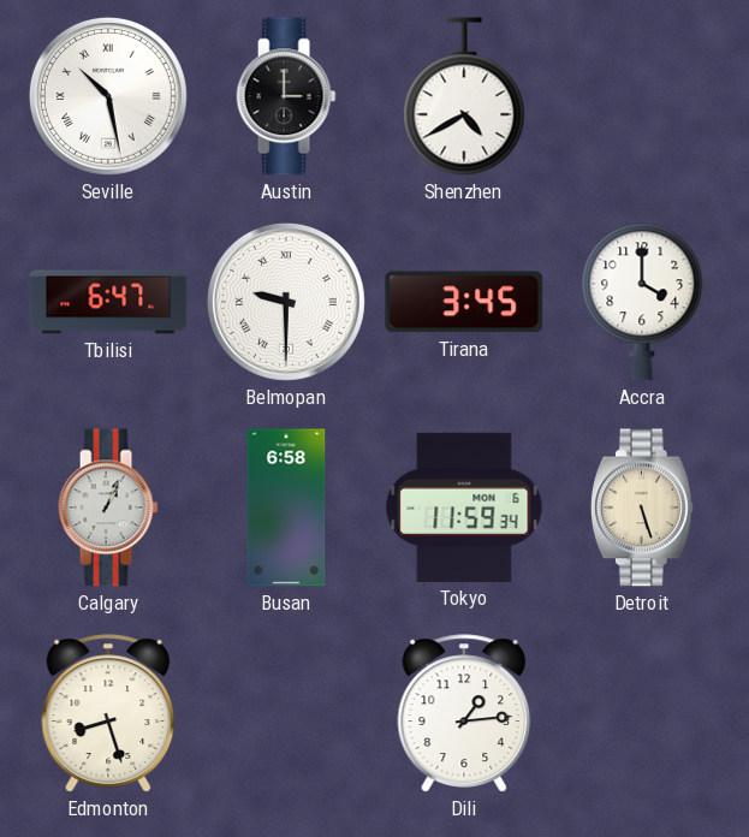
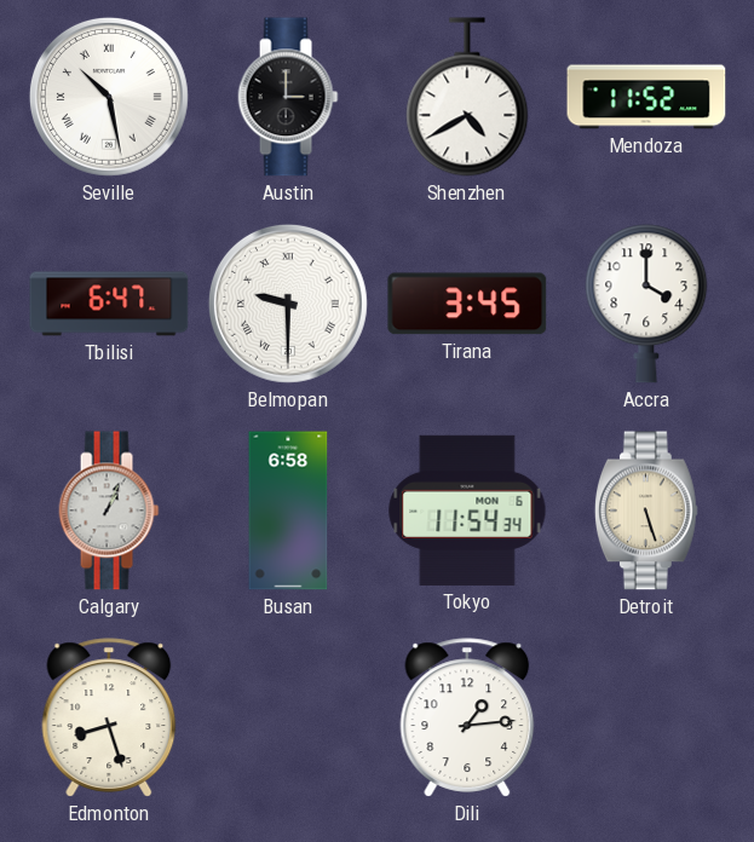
Mendoza: none -> 11:52 (646, 97)
Tokyo: 11:59 -> 11:54 (467, 511)
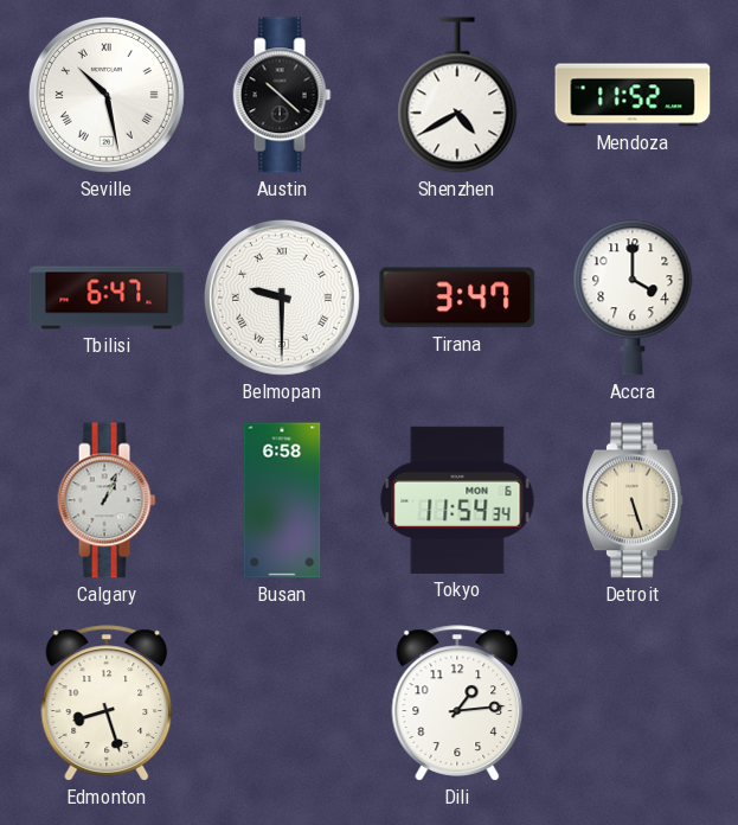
Austin: 3:00 -> 10:22 (282, 95)
Tirana: 3:45 -> 3:47 (457, 298)
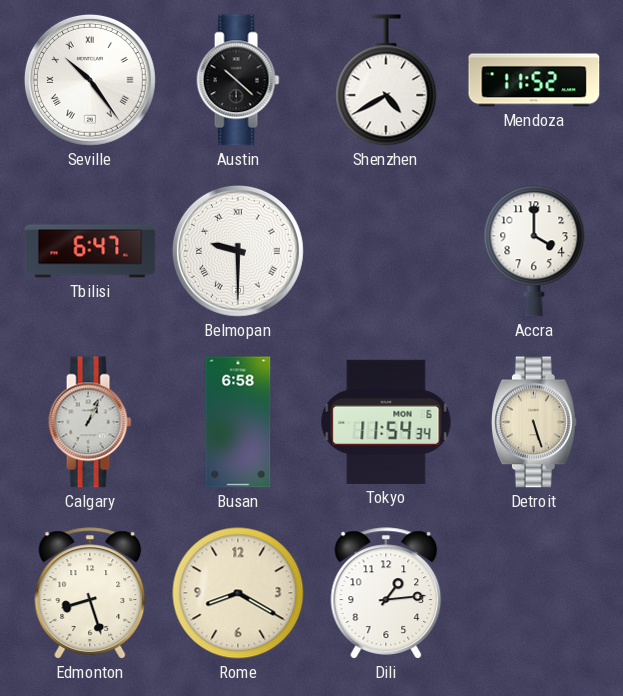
Seville: 10:28 -> 10:24 (90, 80)
Tirana: 3:47 -> none (457, 298)
Rome: none -> 8:20 (238, 593)
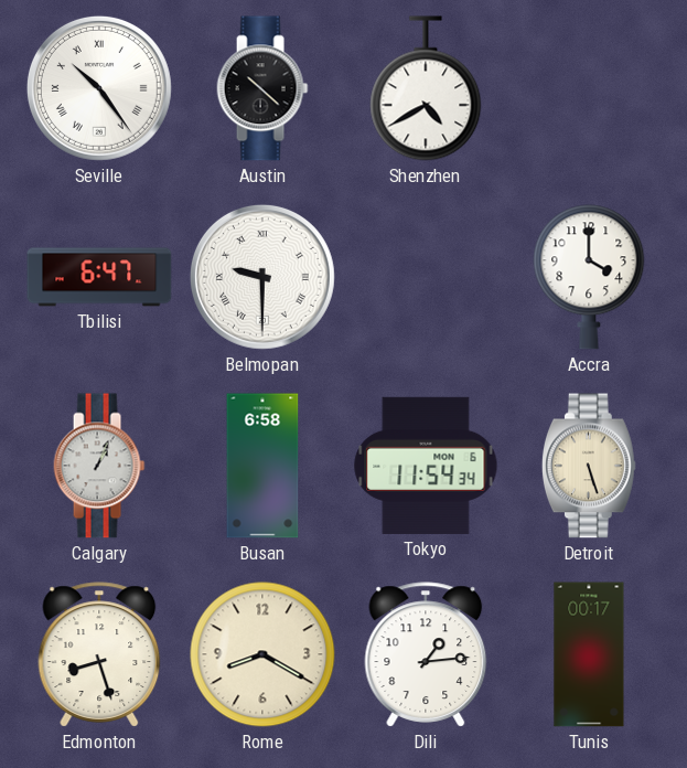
Mendoza: 11:52 -> none (534, 80)
Tunis: none -> 00:17 (589, 654)
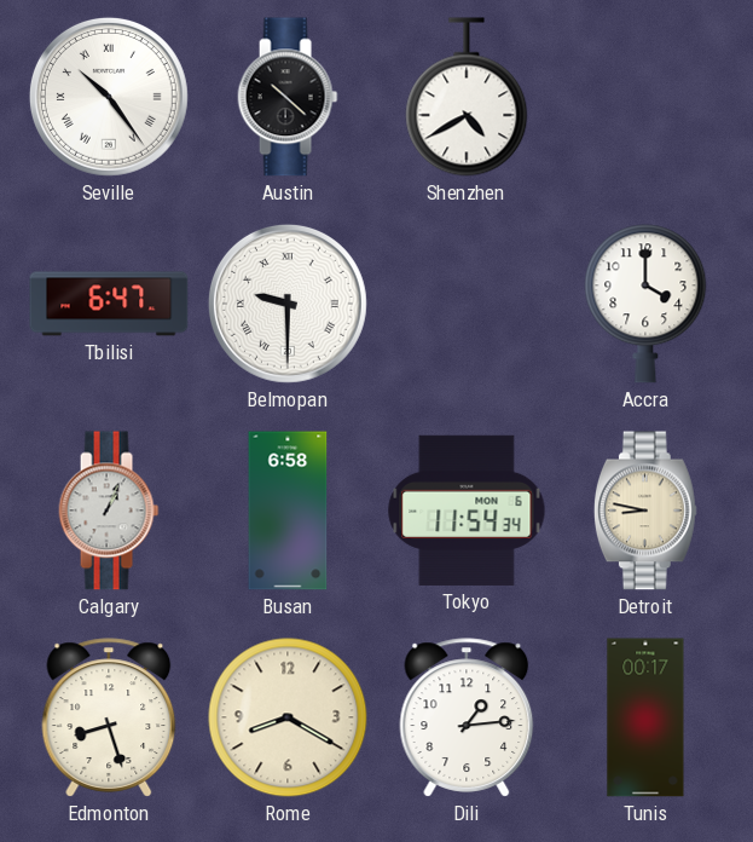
Detroit: 5:27 -> 8:47 (645, 511)
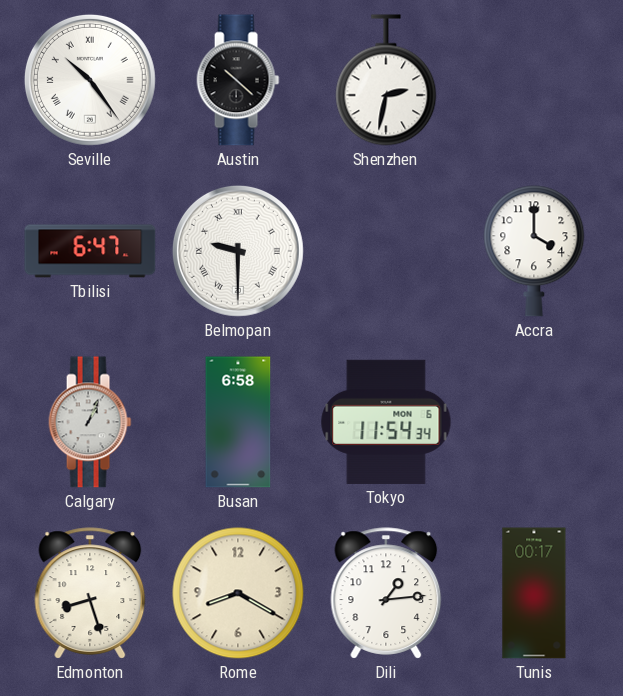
Shenzhen: 4:40 -> 2:32 (386, 80)
Detroit: 8:47 -> none (645, 511)
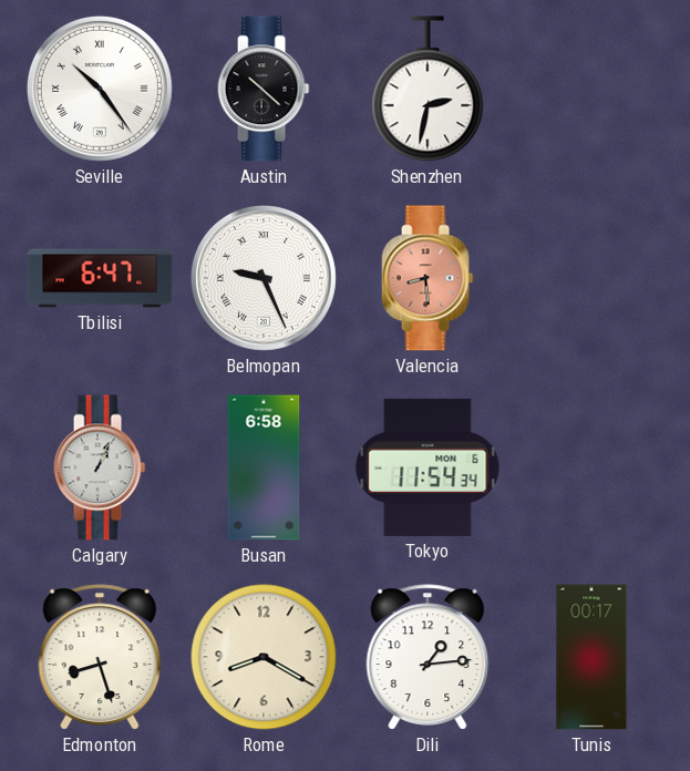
Belmopan: 9:30 -> 9:26 (264, 278)
Valencia: none -> 8:29 (428, 278)
Accra: 4:00 -> none (534, 251)
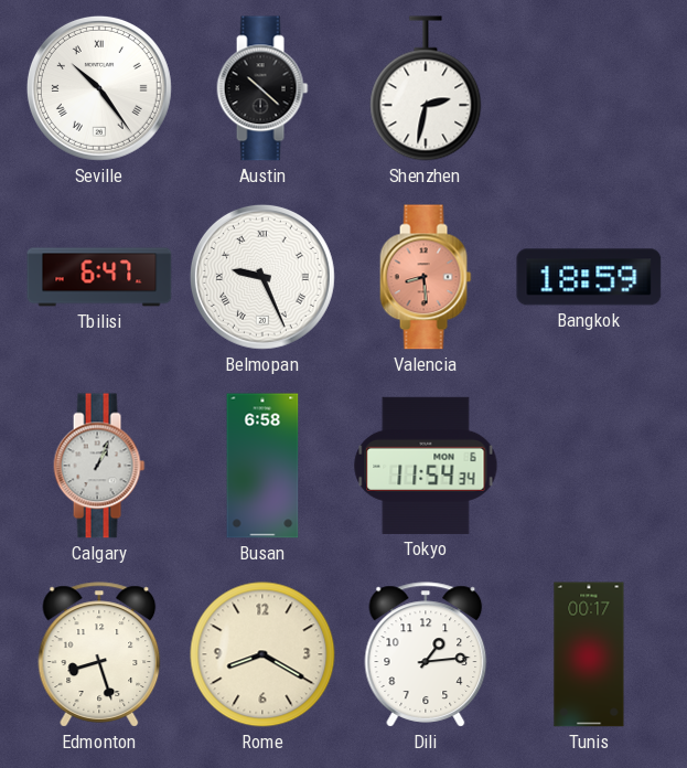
Bangkok: none -> 18:59 (589, 277)
